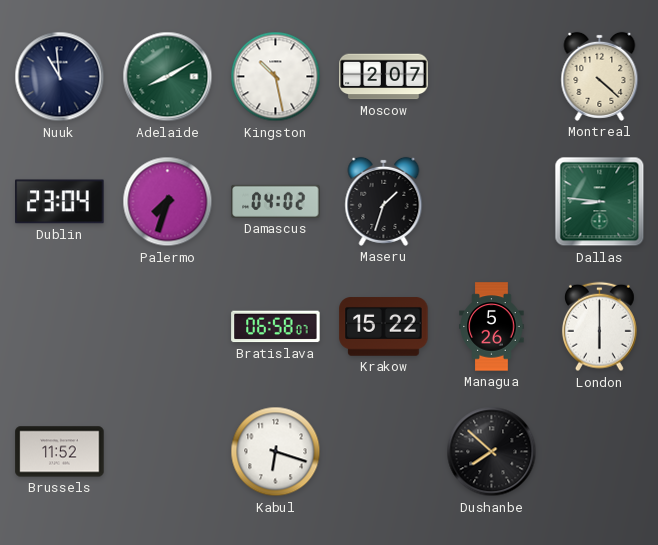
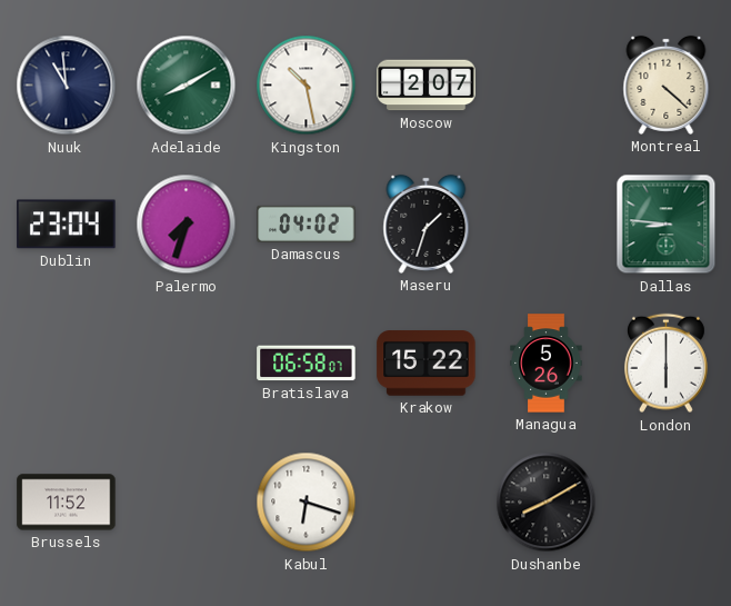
Dushanbe: 7:52 -> 8:10 (547, 503)
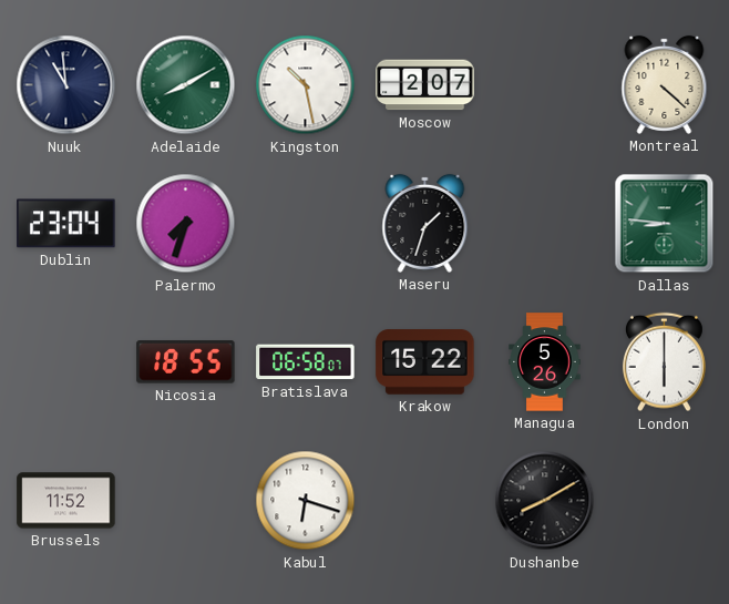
Damascus: 04:02 -> none (307, 223)
Nicosia: none -> 18:55 (186, 362)
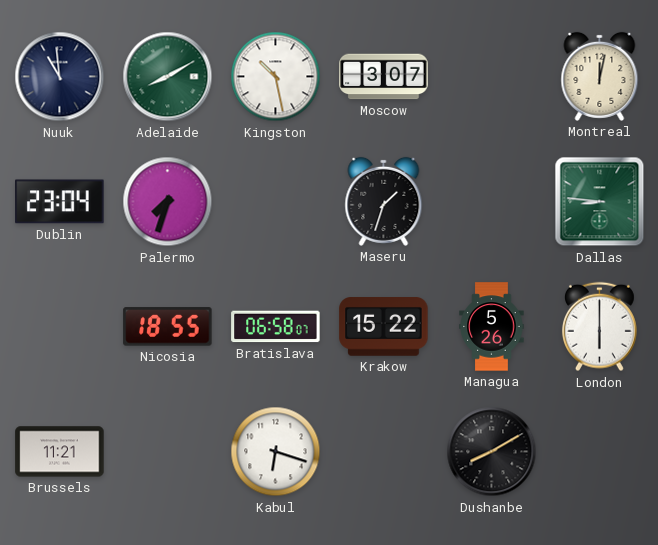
Moscow: 2:07 -> 3:07 (384, 77)
Montreal: 4:22 -> 12:02 (600, 76)
Brussels: 11:52 -> 11:21 (60, 452)
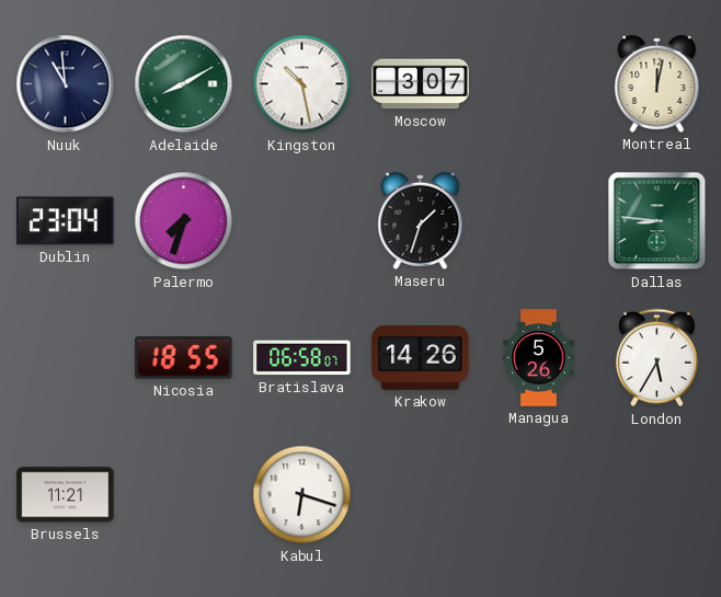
Krakow: 15:22 -> 14:26 (421, 358)
London: 6:00 -> 5:35 (656, 358)
Dushanbe: 8:10 -> none (492, 452)
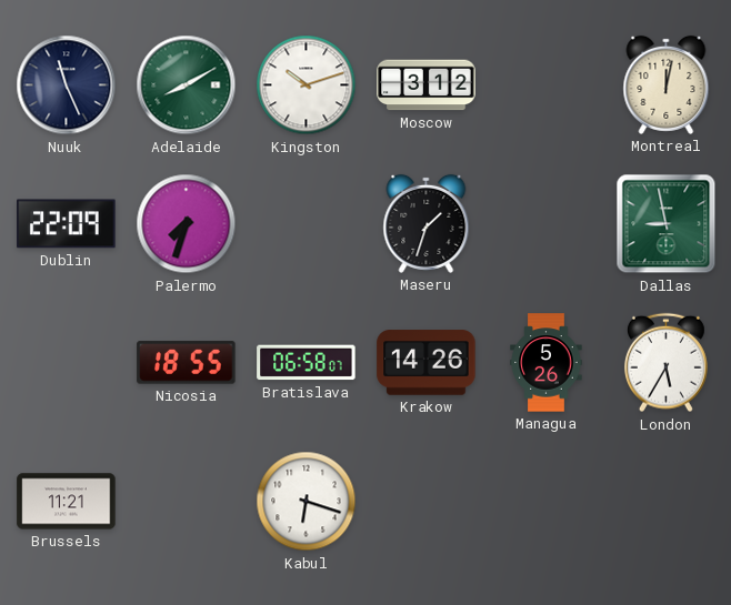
Nuuk: 10:59 -> 11:26 (67, 85)
Kingston: 10:28 -> 10:12 (307, 85)
Moscow: 3:07 -> 3:12 (427, 85)
Dublin: 23:04 -> 22:09 (67, 224)
Dallas: 8:46 -> 8:58 (667, 224)
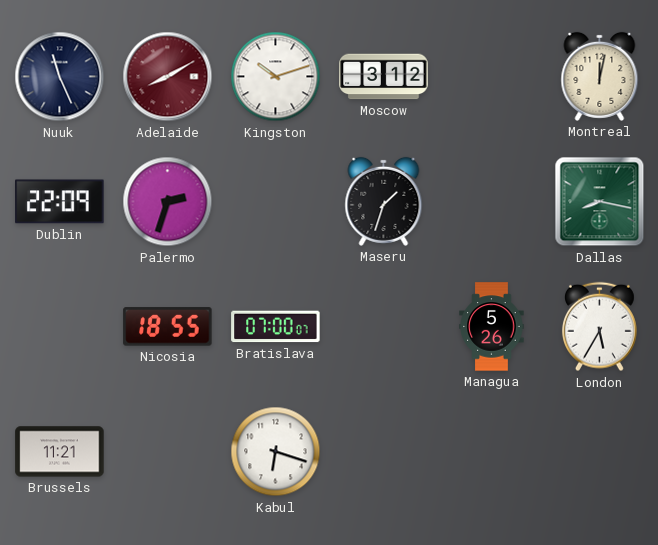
Adelaide dial: green -> burgundy (168, 77)
Palermo: 7:33 -> 2:33 (168, 202)
Dallas: 8:58 -> 8:17 (600, 202)
Bratislava: 06:58 -> 07:00 (276, 327)
Krakow: 14:26 -> none (427, 363)
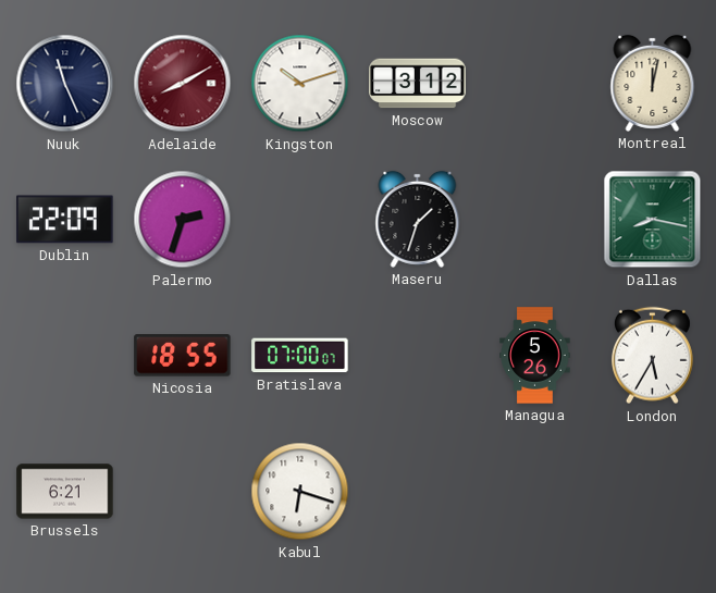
Brussels: 11:21 -> 6:21 (65, 492)
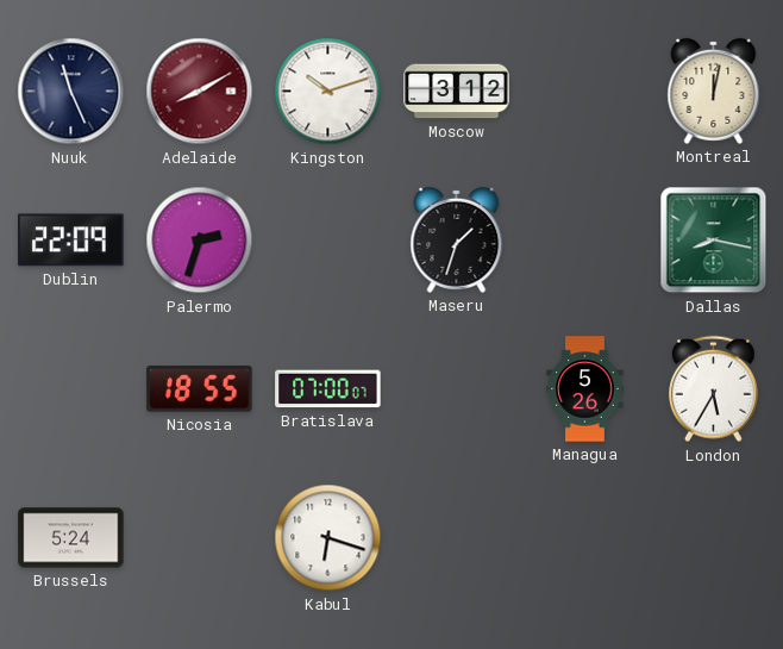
Brussels: 6:21 -> 5:24 (71, 538)
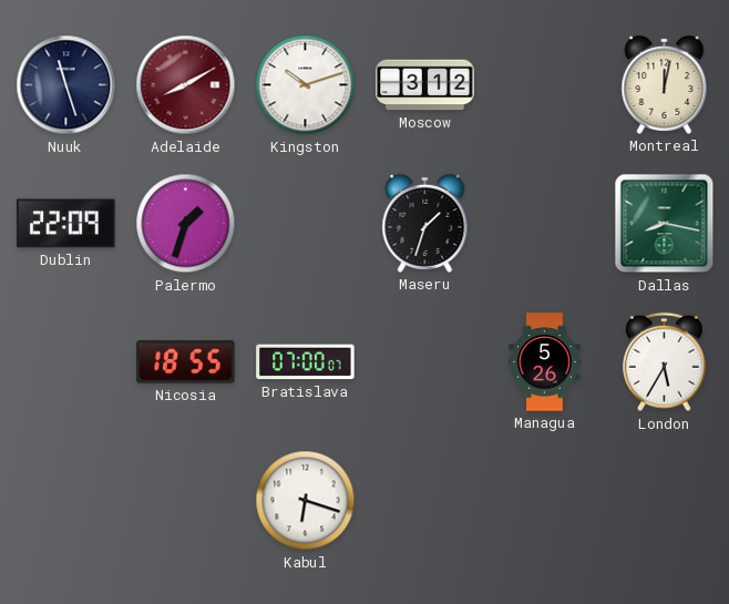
Nuuk: 11:26 -> 11:27 (66, 85)
Palermo: 2:33 -> 1:33 (186, 224)
Brussels: 5:24 -> none (71, 538)
